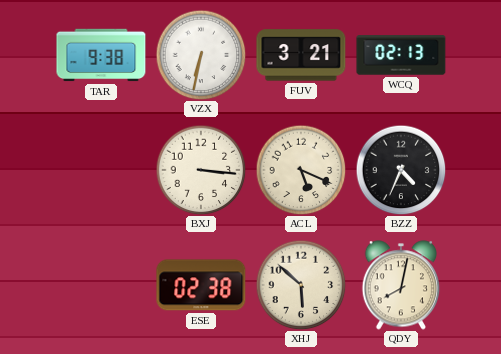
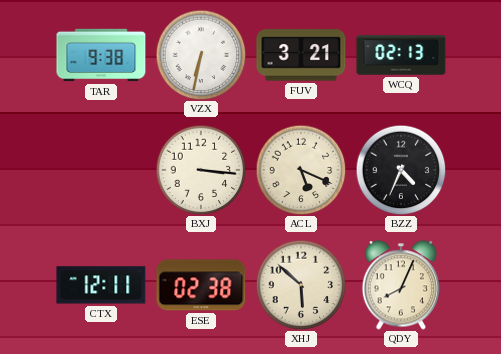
CTX: none -> 12:11 (101, 285)
QDY: 8:02 -> 8:04 (401, 285)
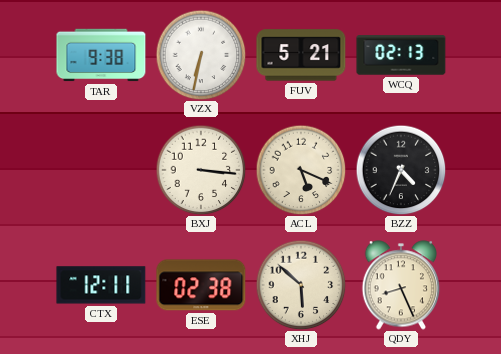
FUV: 3:21 -> 5:21 (301, 55)
QDY: 8:04 -> 8:26 (401, 285)
